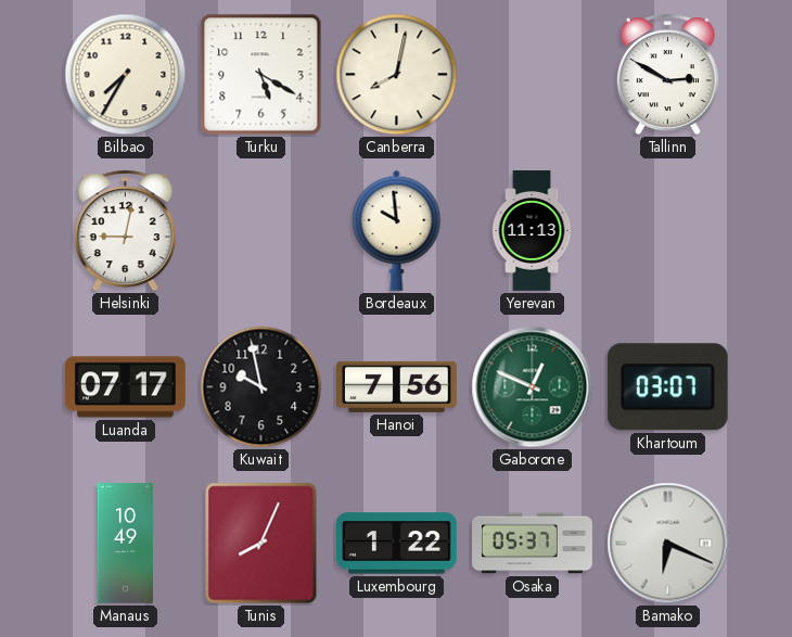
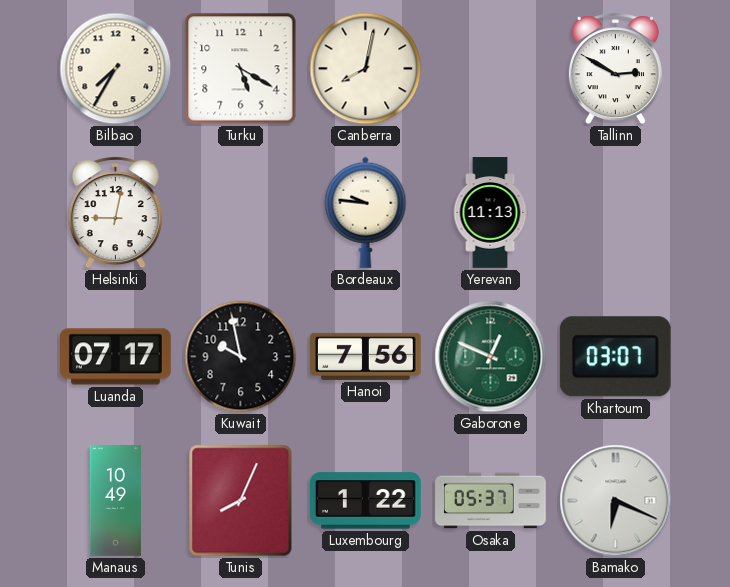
Bordeaux: 9:59 -> 9:46 (366, 212)
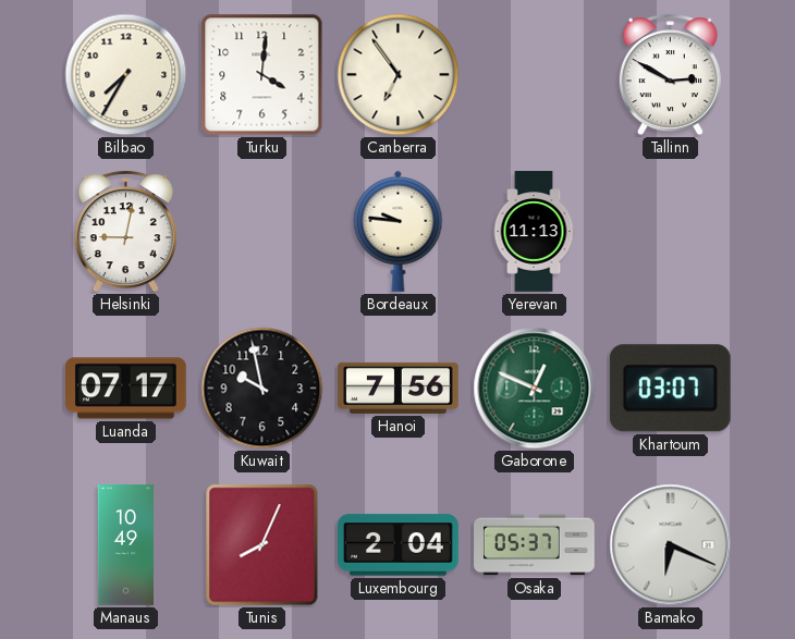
Turku: 5:20 -> 4:01 (262, 75)
Canberra: 8:02 -> 6:54 (399, 75)
Luxembourg: 1:22 -> 2:04 (399, 545)
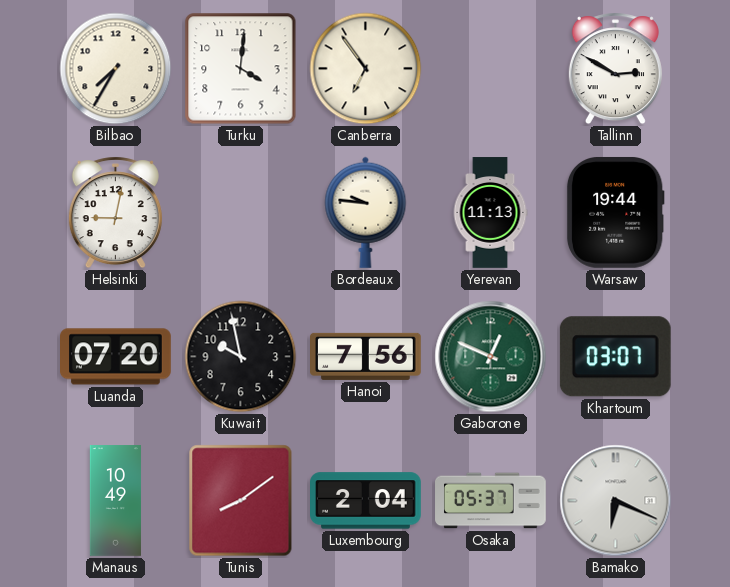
Warsaw: none -> 19:44 (615, 212)
Luanda: 07:17 -> 07:20 (116, 357)
Tunis: 8:04 -> 8:09 (241, 501)
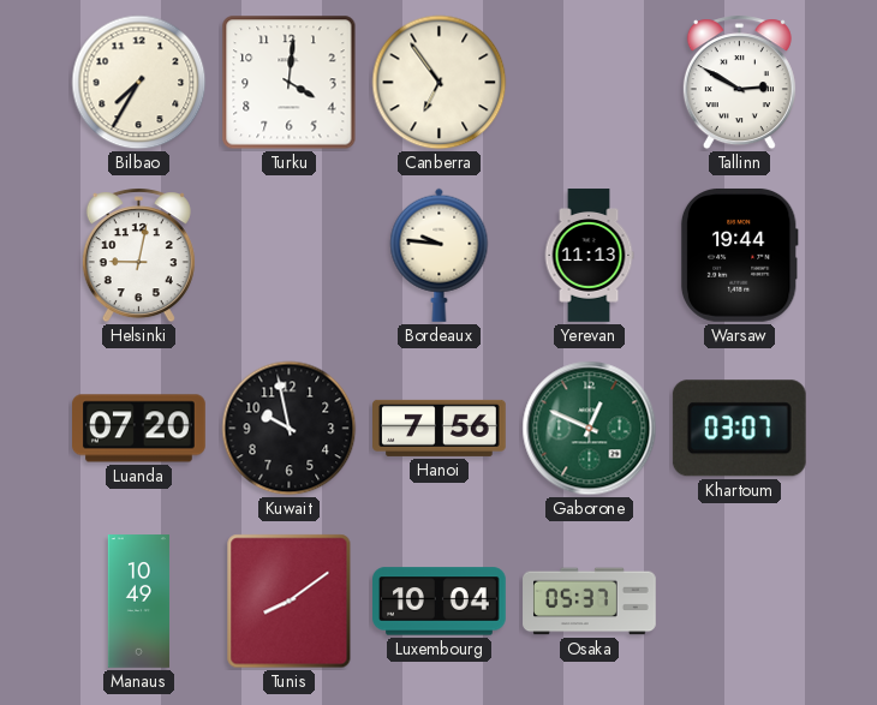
Luxembourg: 2:04 -> 10:04 (440, 602)
Bamako: 6:19 -> none (616, 501)
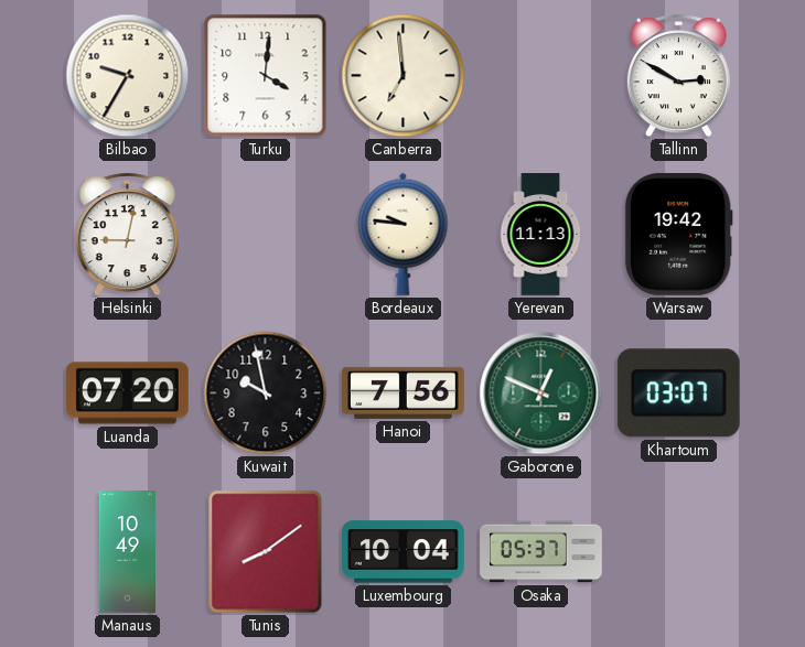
Bilbao: 7:35 -> 9:35 (128, 76)
Canberra: 6:54 -> 6:59 (404, 76)
Warsaw: 19:44 -> 19:42 (678, 234)
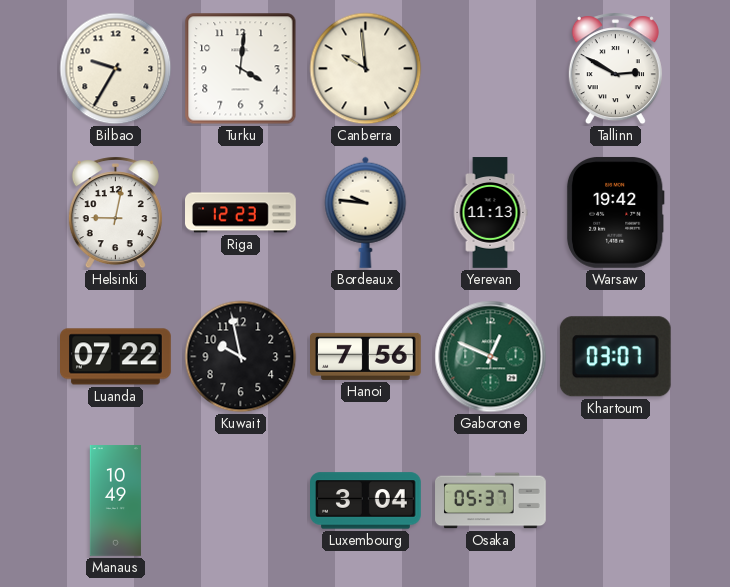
Canberra: 6:59 -> 9:59 (366, 69)
Riga: none -> 12:23 (241, 213)
Luanda: 07:20 -> 07:22 (116, 357)
Tunis: 8:09 -> none (266, 552)
Luxembourg: 10:04 -> 3:04 (366, 501)
